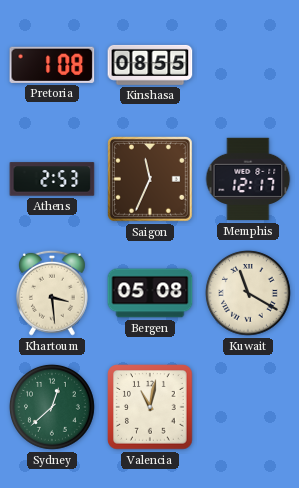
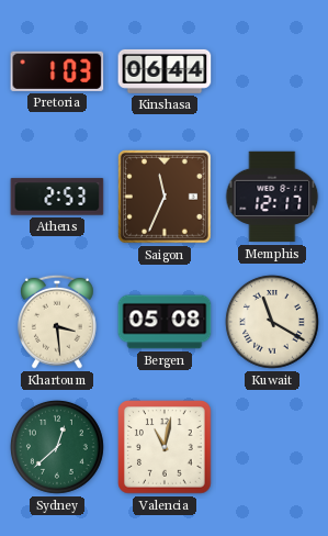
Pretoria: 1:08 -> 1:03 (57, 71)
Kinshasa: 08:55 -> 06:44 (165, 71)
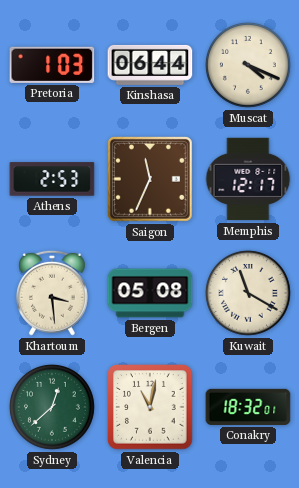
Muscat: none -> 4:19 (248, 65)
Conakry: none -> 18:32 (248, 407)
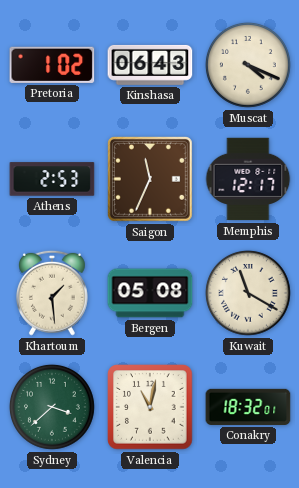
Pretoria: 1:03 -> 1:02 (52, 65)
Kinshasa: 06:44 -> 06:43 (150, 65)
Khartoum: 3:29 -> 1:29 (52, 293)
Sydney: 12:38 -> 3:38 (52, 407)
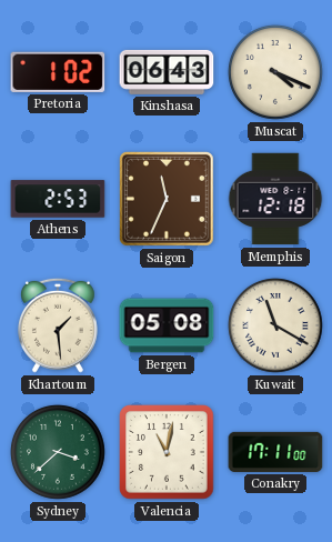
Memphis: 12:17 -> 12:18 (275, 199)
Conakry: 18:32 -> 17:11 (275, 452)
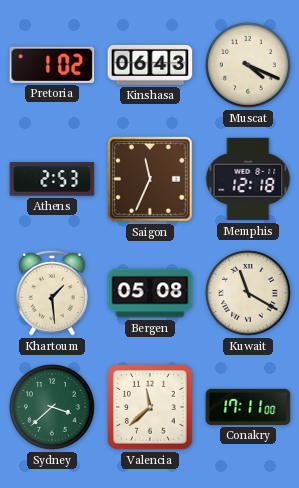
Valencia: 11:02 -> 11:38 (150, 407)
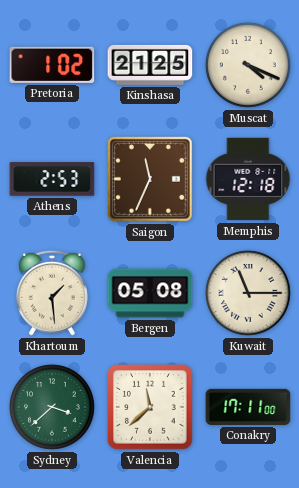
Kinshasa: 06:43 -> 21:25 (150, 65)
Kuwait: 11:20 -> 11:15 (248, 293)
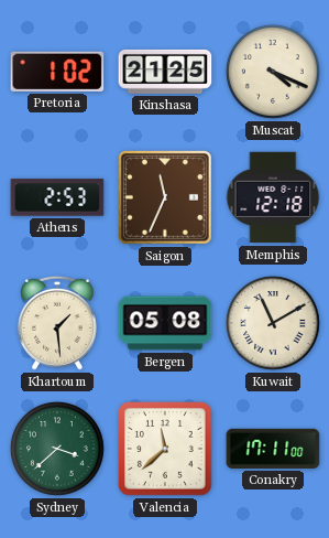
Kuwait: 11:15 -> 11:10 (273, 323)
